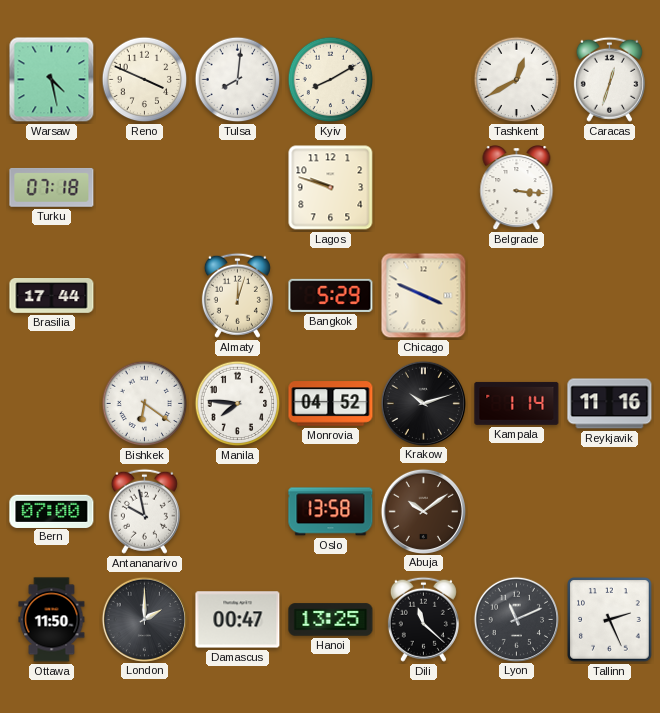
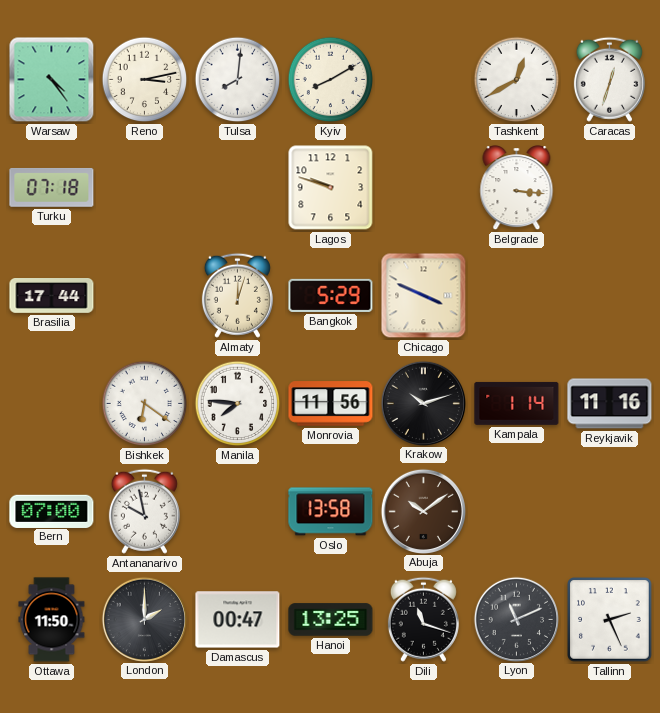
Warsaw: 4:28 -> 4:24 (52, 80)
Reno: 3:49 -> 3:13 (145, 80)
Monrovia: 04:52 -> 11:56 (331, 404)
Dili: 11:22 -> 11:18 (423, 619)
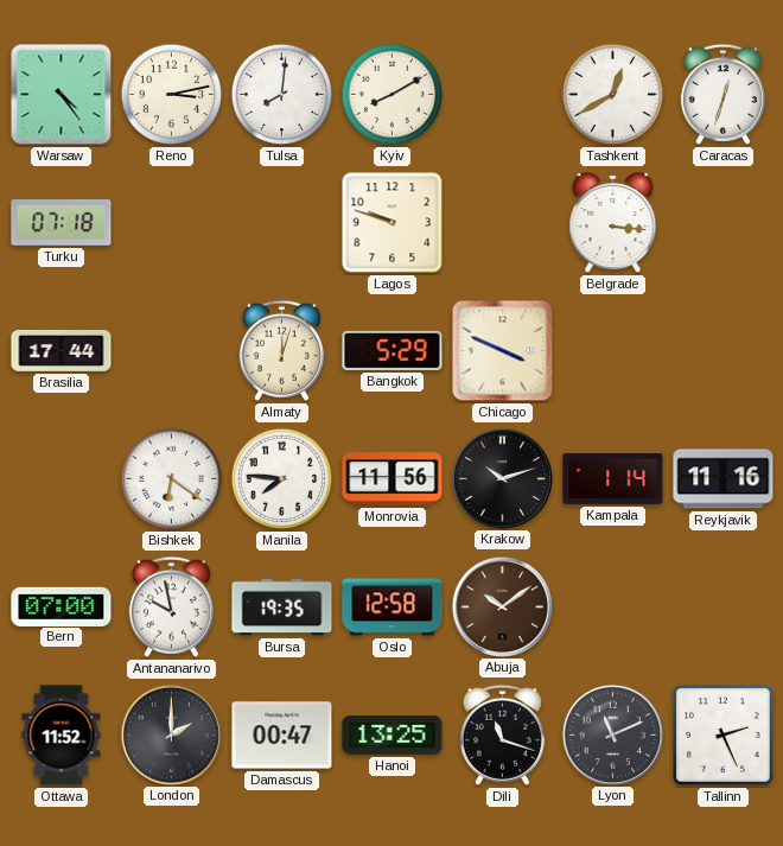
Bursa: none -> 19:35 (282, 608)
Oslo: 13:58 -> 12:58 (393, 608)
Ottawa: 11:50 -> 11:52 (62, 736)
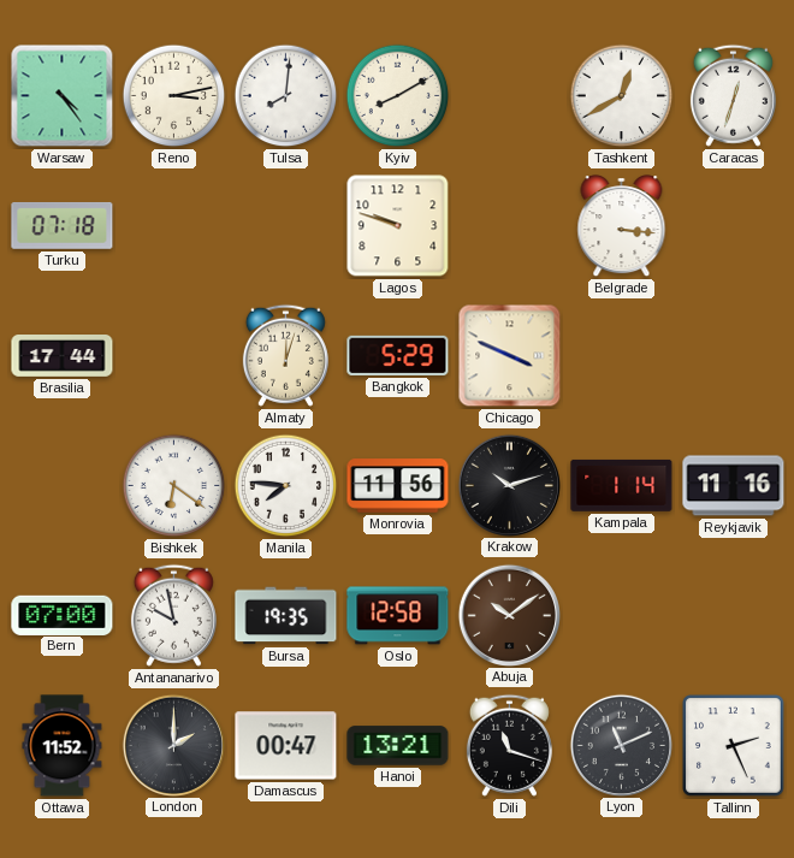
Hanoi: 13:25 -> 13:21 (398, 746)
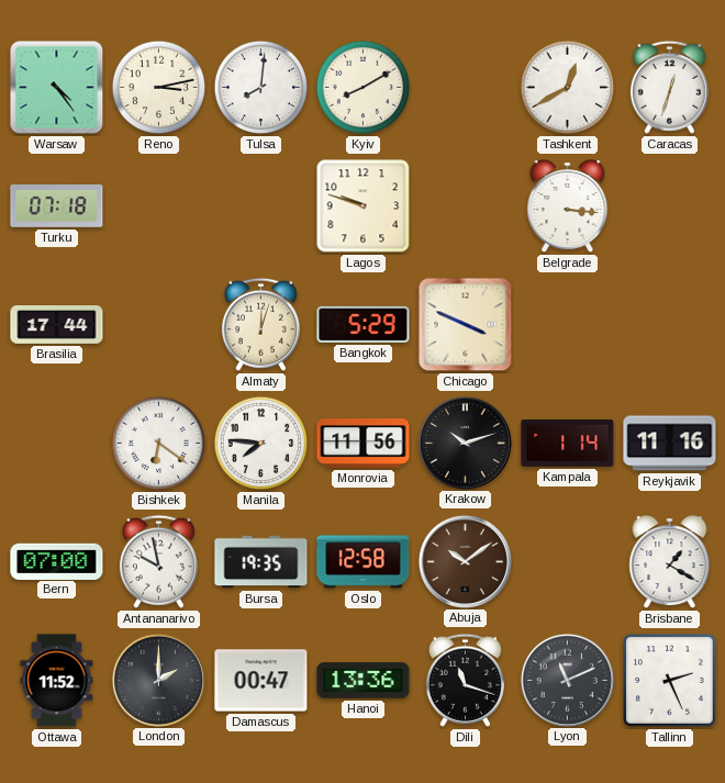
Brisbane: none -> 1:20 (670, 562)
Hanoi: 13:21 -> 13:36 (364, 681)
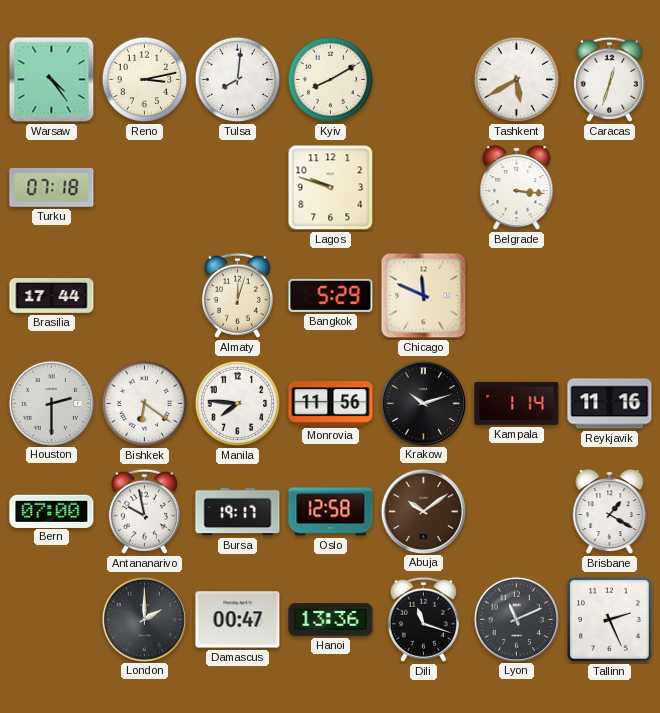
Tashkent: 12:40 -> 5:40 (517, 80)
Chicago: 3:49 -> 11:49 (424, 296)
Houston: none -> 2:30 (51, 403)
Bursa: 19:35 -> 19:17 (238, 512)
Ottawa: 11:52 -> none (57, 681)
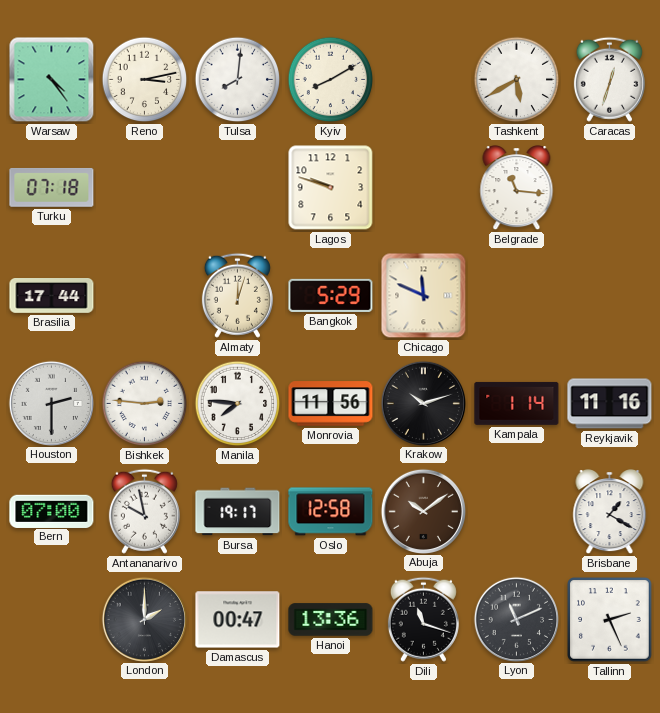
Belgrade: 3:16 -> 11:16 (517, 188)
Bishkek: 6:21 -> 2:46 (145, 404)
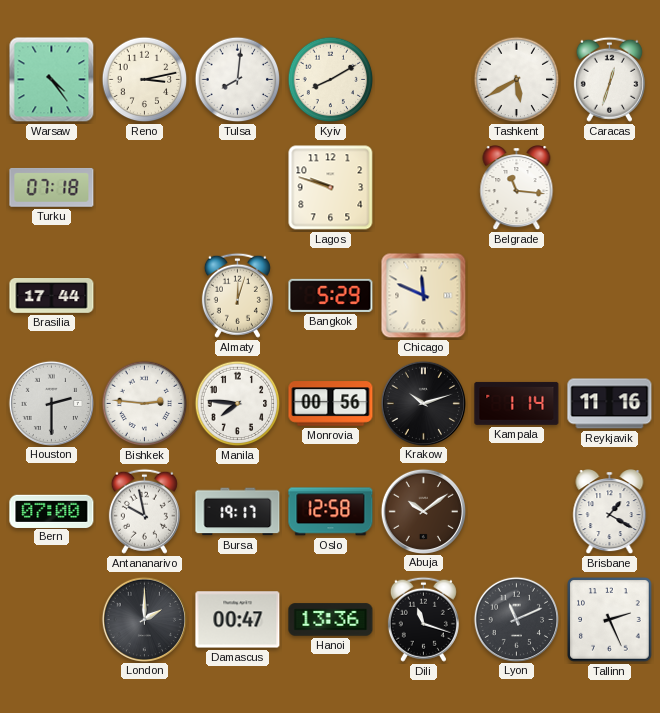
Monrovia: 11:56 -> 00:56 (331, 404)
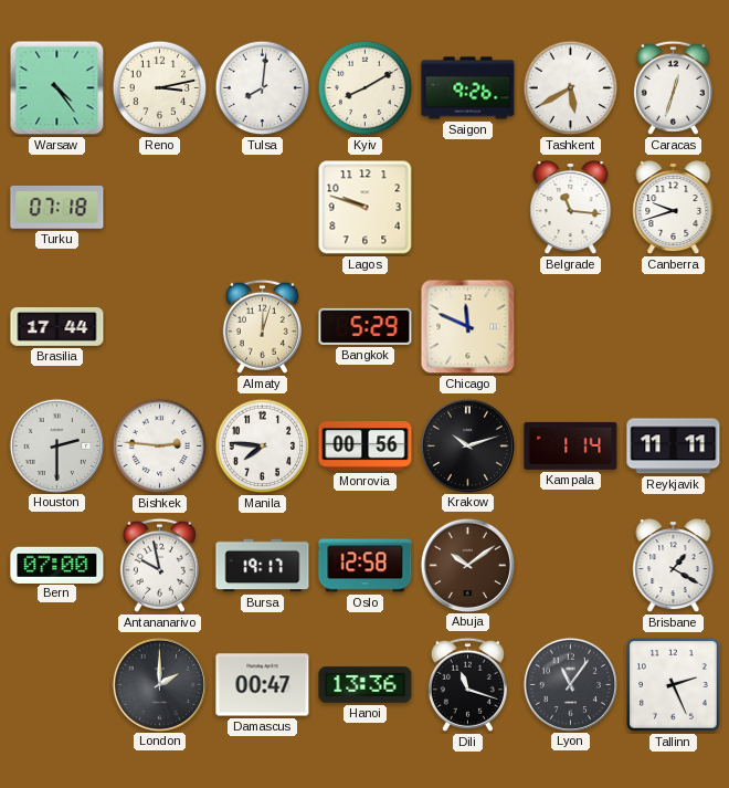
Saigon: none -> 9:26 (468, 88)
Canberra: none -> 9:42 (674, 208)
Reykjavik: 11:16 -> 11:11 (674, 446)
Lyon: 11:11 -> 11:06 (570, 684)
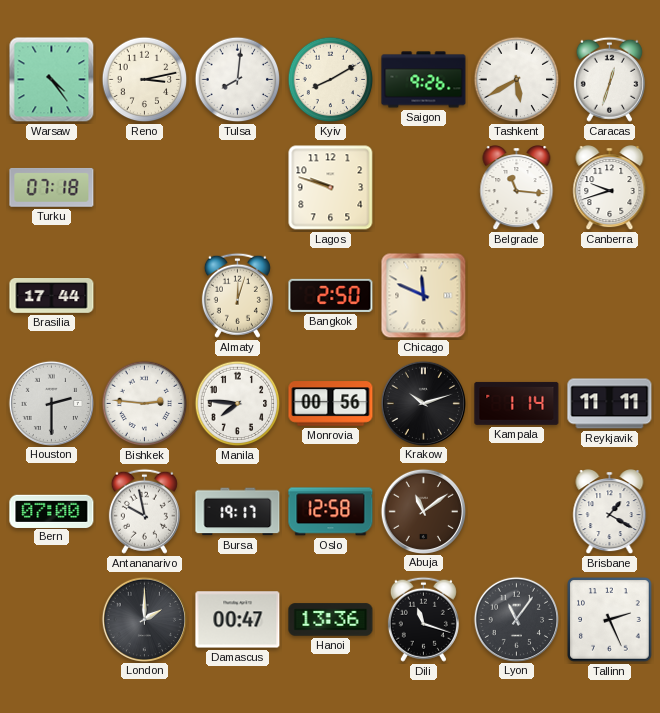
Bangkok: 5:29 -> 2:50 (331, 295)
Abuja: 10:09 -> 11:09 (423, 511)
